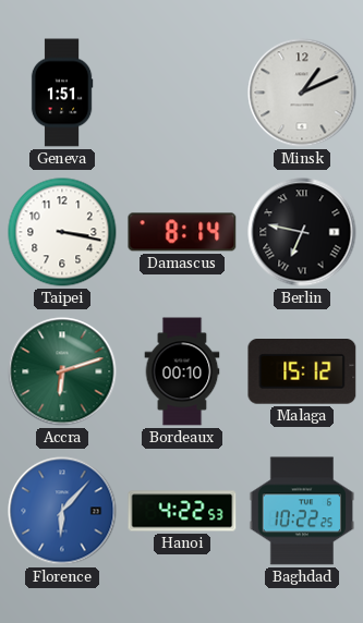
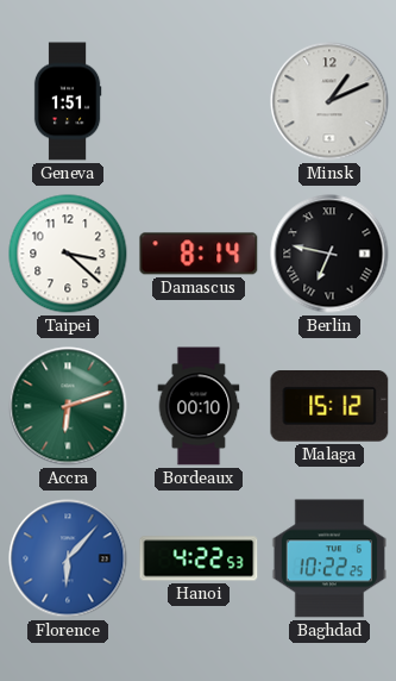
Taipei: 3:17 -> 3:22 (68, 254)
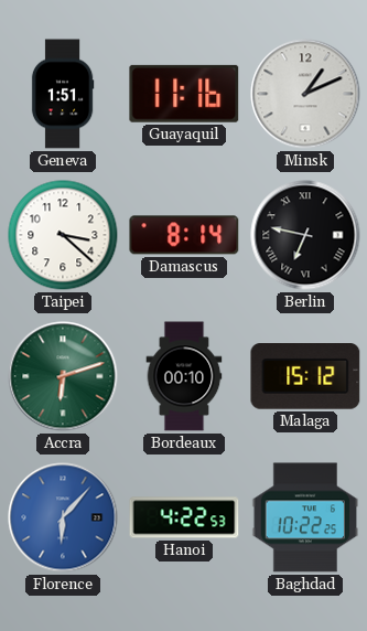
Guayaquil: none -> 11:16 (184, 94)
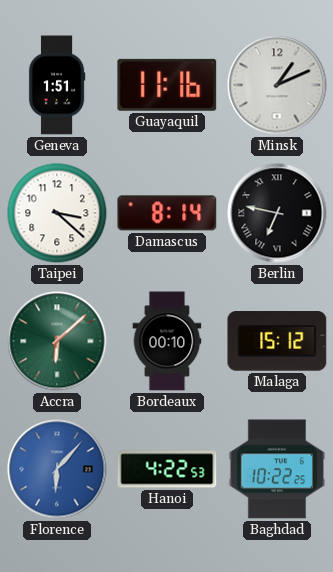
Accra: 6:12 -> 6:08 (57, 341)
